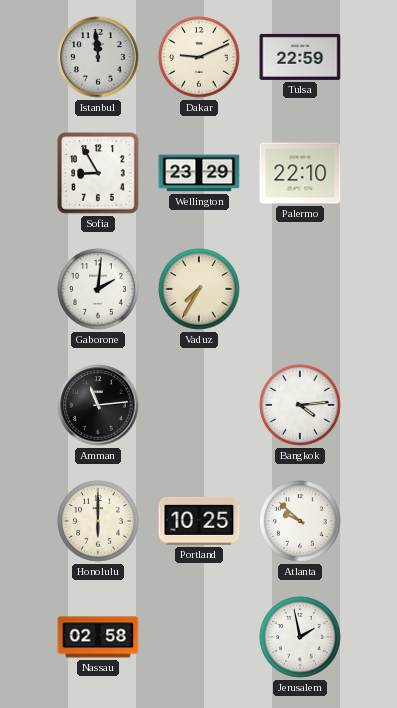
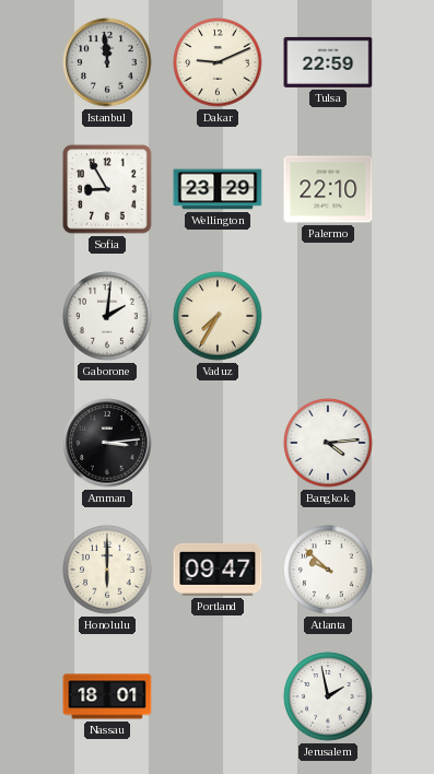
Amman: 11:14 -> 3:14 (107, 443)
Portland: 10:25 -> 09:47 (218, 570)
Nassau: 02:58 -> 18:01 (107, 696)
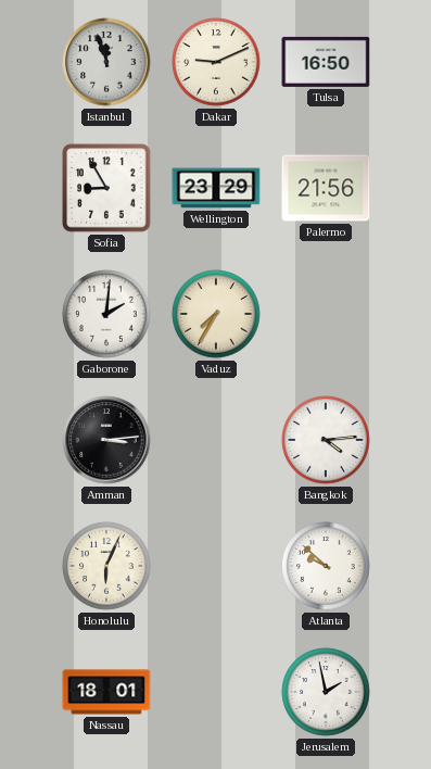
Istanbul: 11:59 -> 11:57 (106, 62)
Tulsa: 22:59 -> 16:50 (326, 62)
Palermo: 22:10 -> 21:56 (326, 188)
Honolulu: 6:00 -> 6:04 (106, 566)
Portland: 09:47 -> none (218, 570)
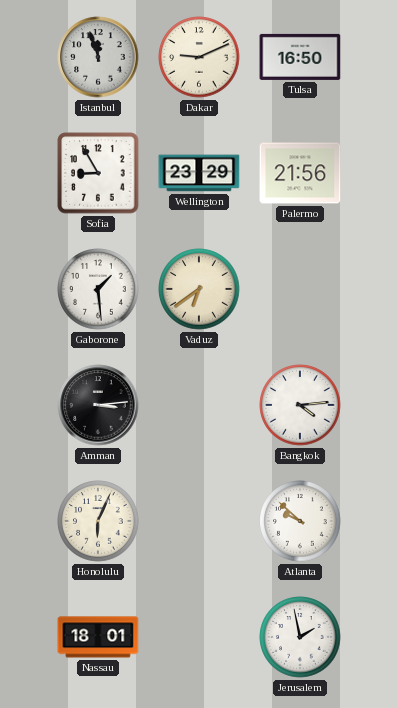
Gaborone: 2:01 -> 1:29 (98, 289)
Vaduz: 7:35 -> 6:39 (199, 289)
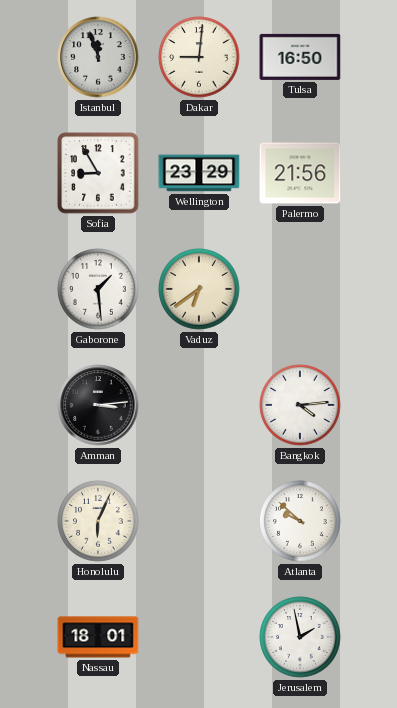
Dakar: 9:11 -> 9:01 (199, 57)
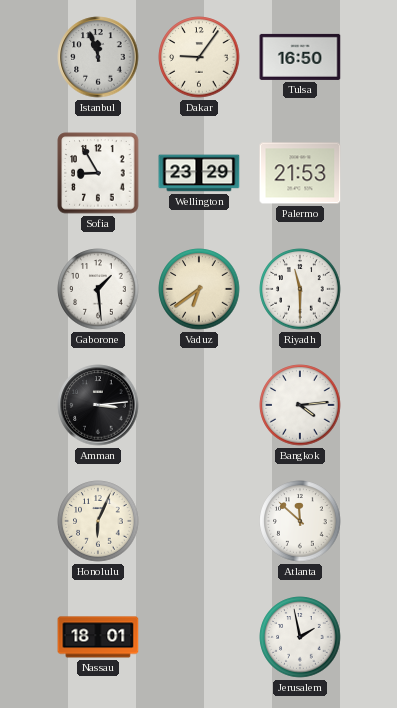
Dakar: 9:01 -> 9:06 (199, 57)
Palermo: 21:56 -> 21:53 (300, 173)
Riyadh: none -> 11:30 (300, 289)
Atlanta: 9:52 -> 11:52 (300, 521)
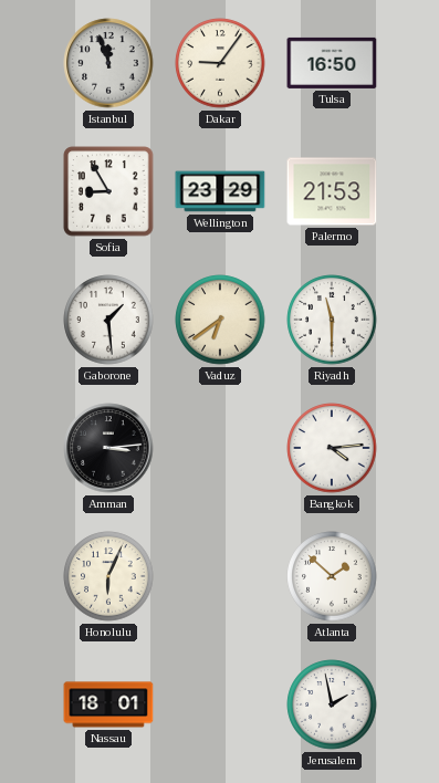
Atlanta: 11:52 -> 1:52 (332, 576)
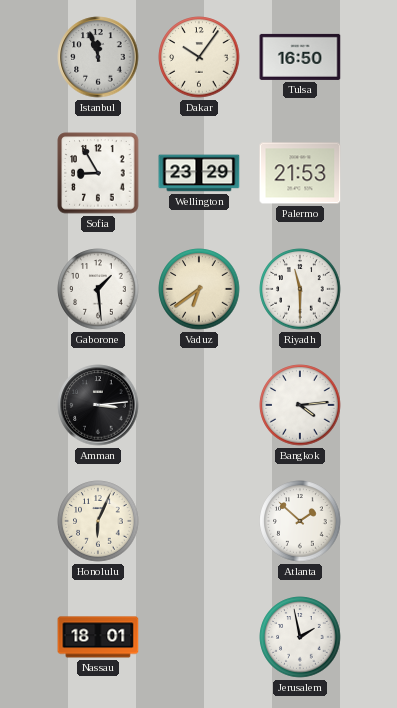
Dakar: 9:06 -> 10:06 (199, 57)
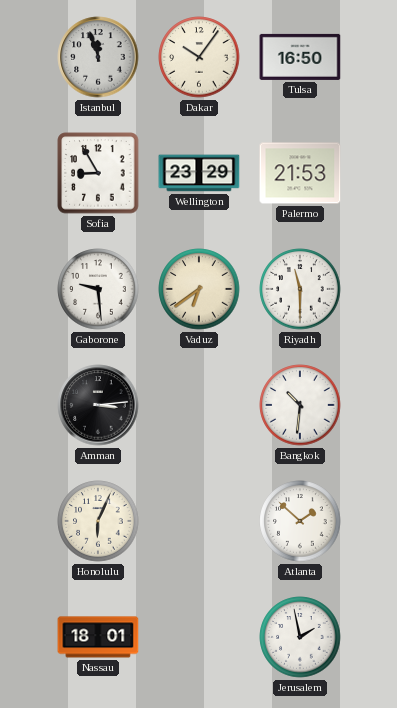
Gaborone: 1:29 -> 9:29 (98, 289)
Bangkok: 4:14 -> 10:31 (300, 405)
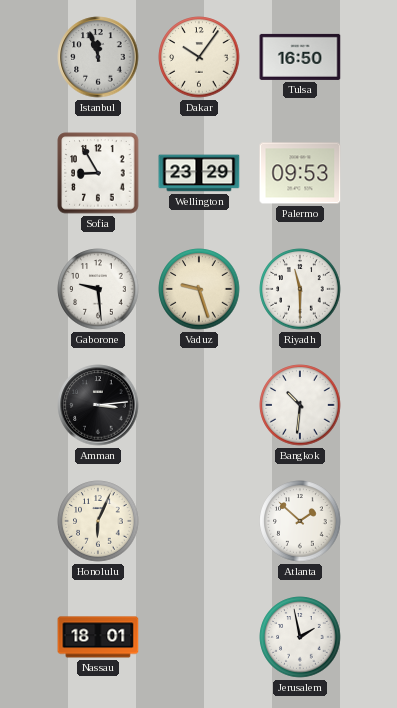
Palermo: 21:53 -> 09:53 (300, 173)
Vaduz: 6:39 -> 9:27 (199, 289)
